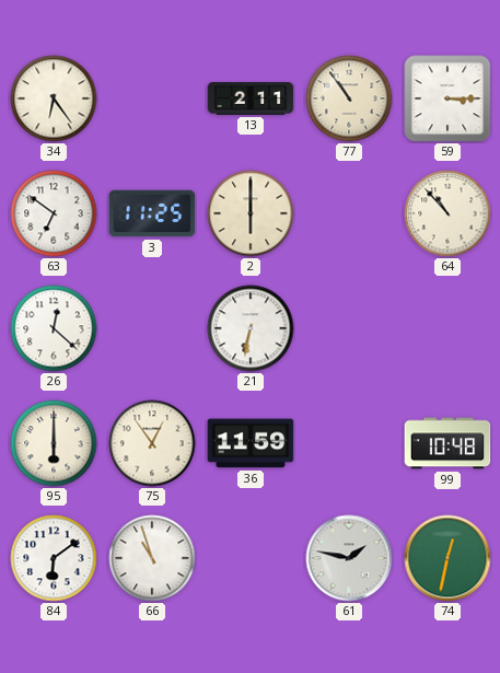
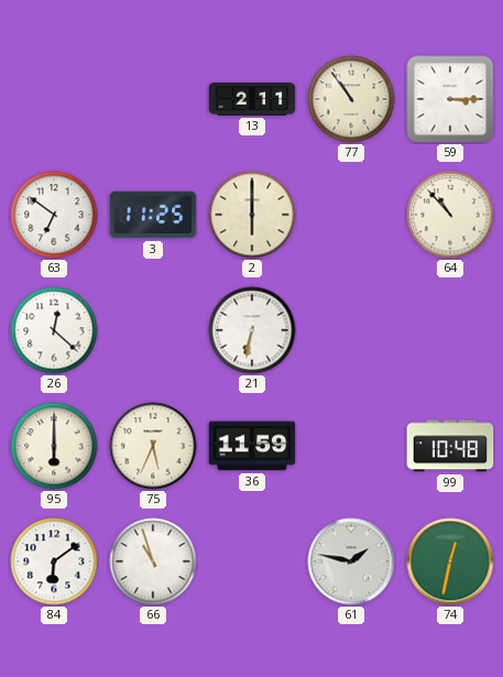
34: 6:24 -> none (54, 98)
75: 12:54 -> 5:34 (153, 446)
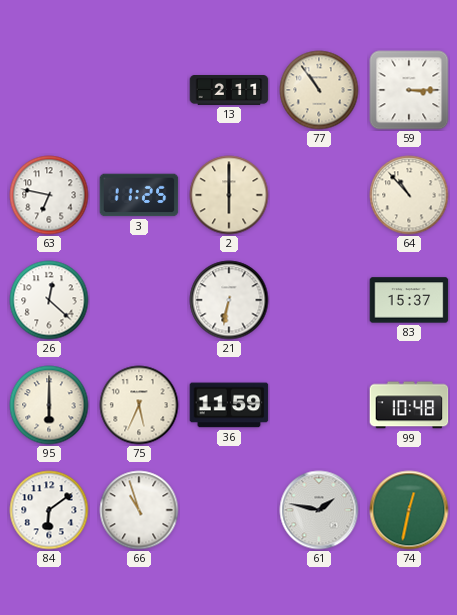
63: 6:51 -> 6:47 (49, 195)
83: none -> 15:37 (409, 300)
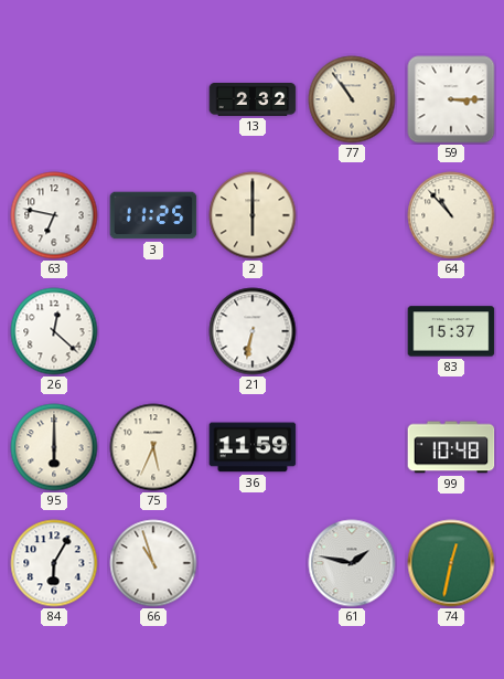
13: 2:11 -> 2:32 (253, 100)
84: 6:09 -> 6:05 (54, 563)
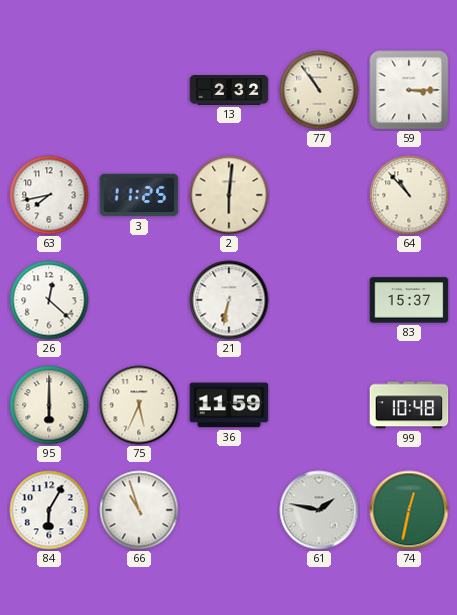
63: 6:47 -> 7:43 (49, 195)
2: 6:00 -> 6:01 (229, 195)
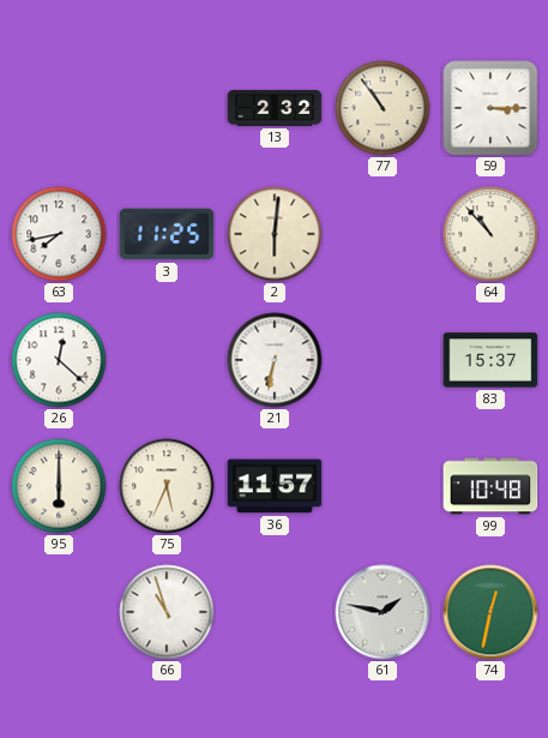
36: 11:59 -> 11:57 (275, 486)
84: 6:05 -> none (49, 510)
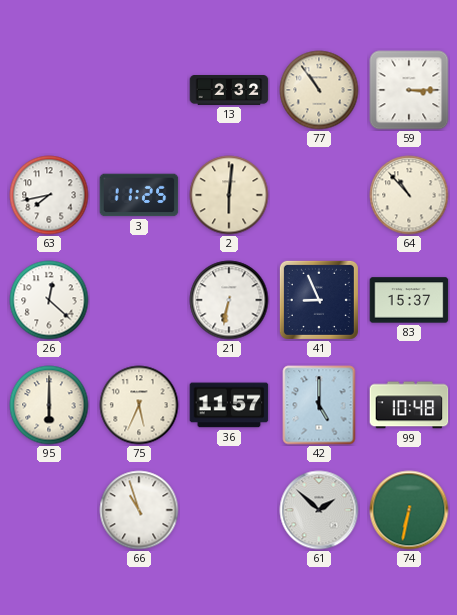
41: none -> 8:56 (319, 300)
42: none -> 5:00 (319, 405)
61: 1:47 -> 1:52 (319, 510)
74: 12:32 -> 6:32 (409, 510)
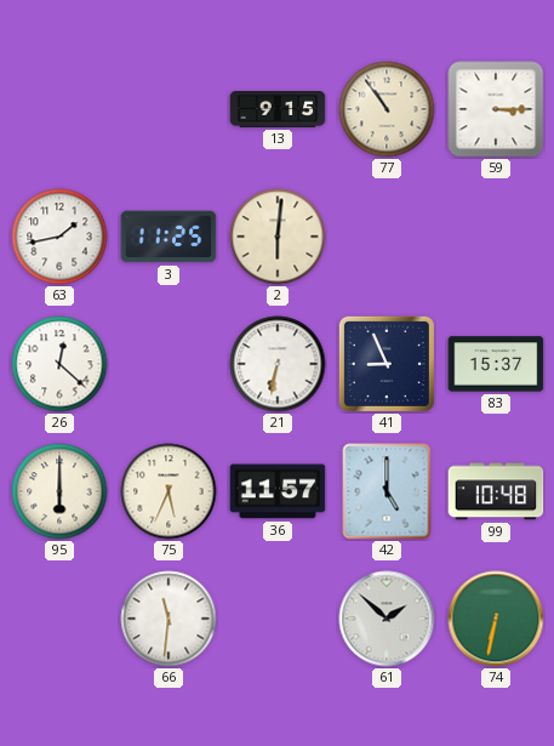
13: 2:32 -> 9:15 (278, 110)
63: 7:43 -> 1:43 (59, 237)
64: 10:53 -> none (409, 195)
66: 10:57 -> 11:31 (169, 619)
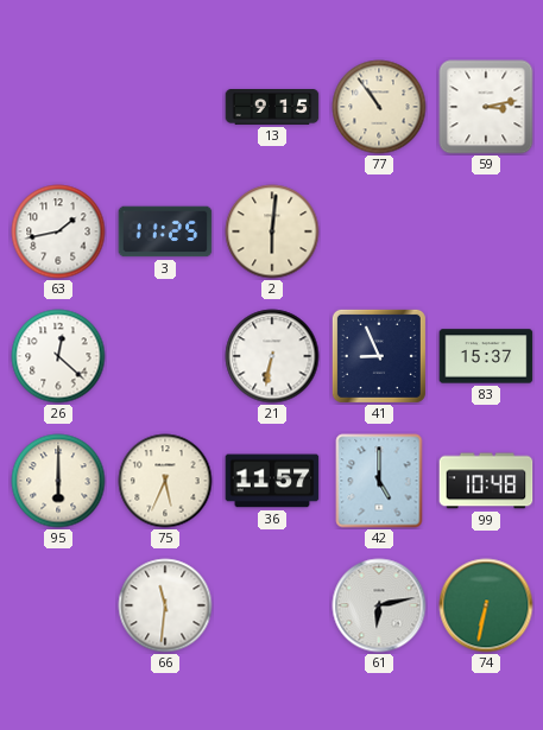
59: 3:15 -> 3:13 (486, 107)
61: 1:52 -> 6:13 (379, 605)
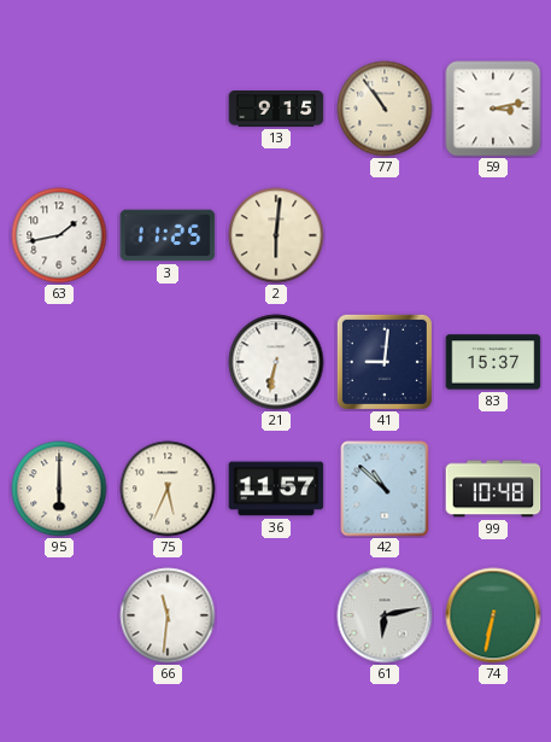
26: 12:22 -> none (58, 356)
41: 8:56 -> 9:01 (385, 362)
42: 5:00 -> 10:52 (385, 489)
